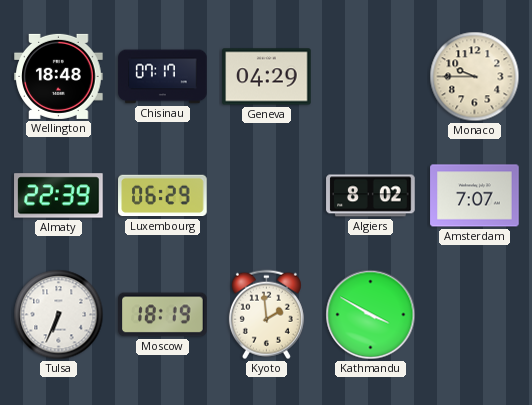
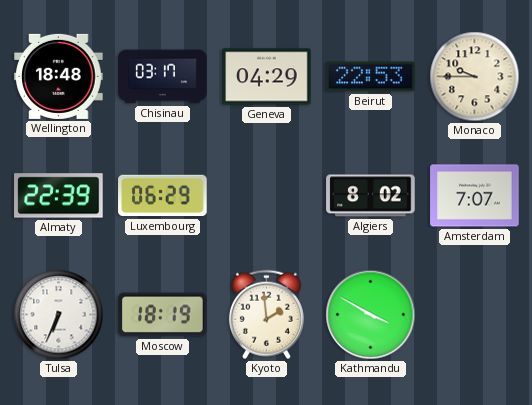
Chisinau: 07:17 -> 03:17 (163, 77)
Beirut: none -> 22:53 (371, 77)
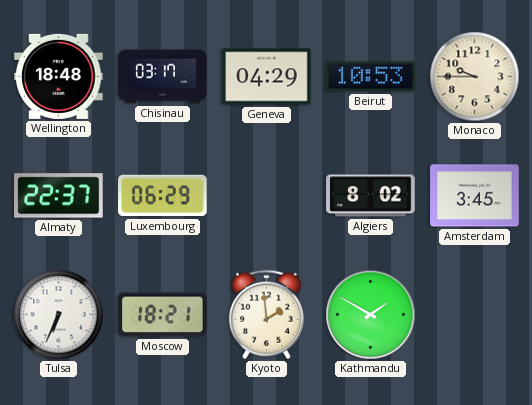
Beirut: 22:53 -> 10:53 (371, 77)
Almaty: 22:39 -> 22:37 (59, 196)
Amsterdam: 7:07 -> 3:45 (475, 196)
Moscow: 18:19 -> 18:21 (163, 315)
Kathmandu: 3:50 -> 1:50 (371, 315)
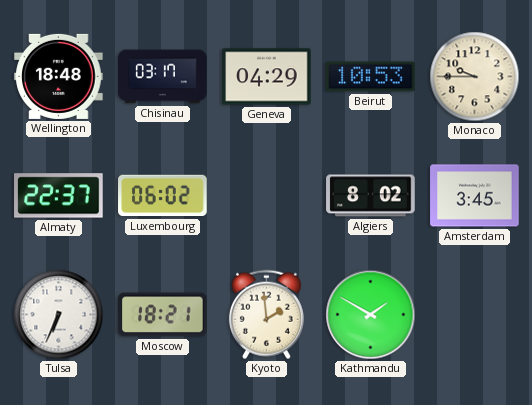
Luxembourg: 06:29 -> 06:02 (163, 196)
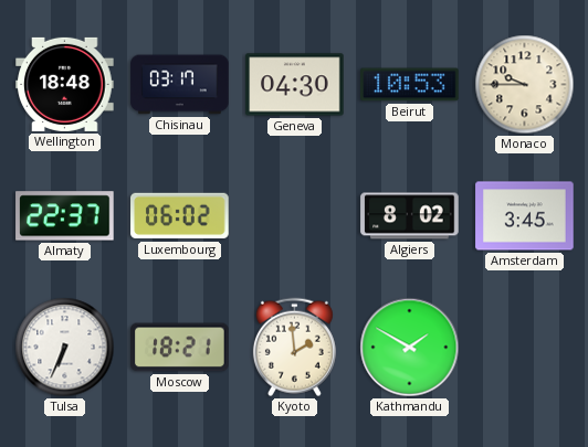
Geneva: 04:29 -> 04:30 (295, 85)
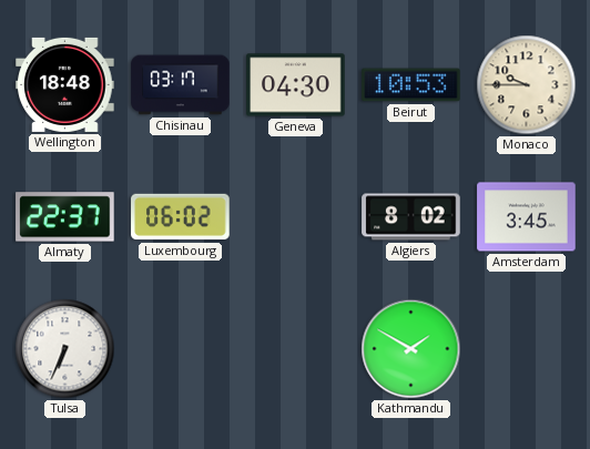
Moscow: 18:21 -> none (180, 348)
Kyoto: 1:59 -> none (294, 348)
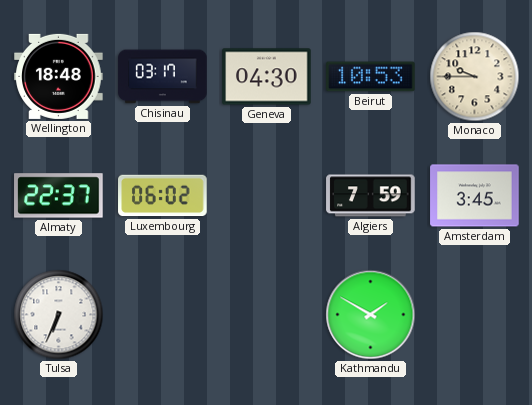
Algiers: 8:02 -> 7:59 (371, 196)
